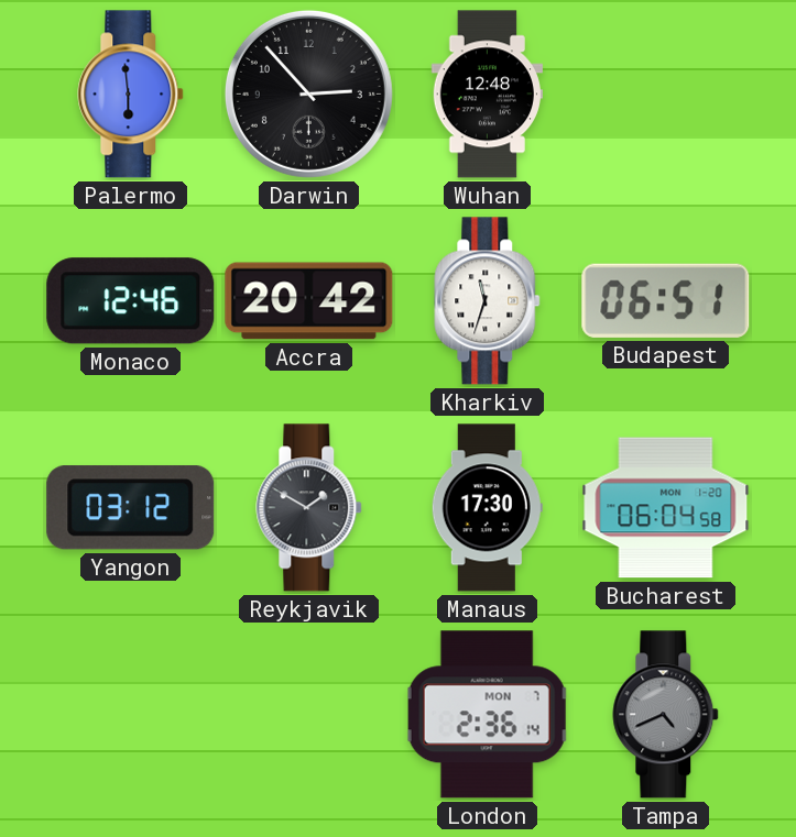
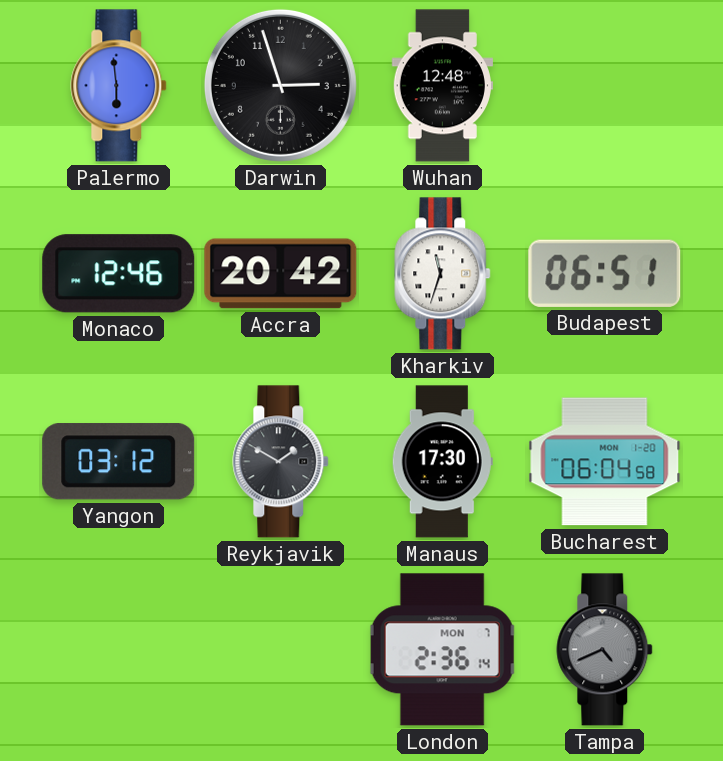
Darwin: 2:53 -> 2:57 (280, 85)
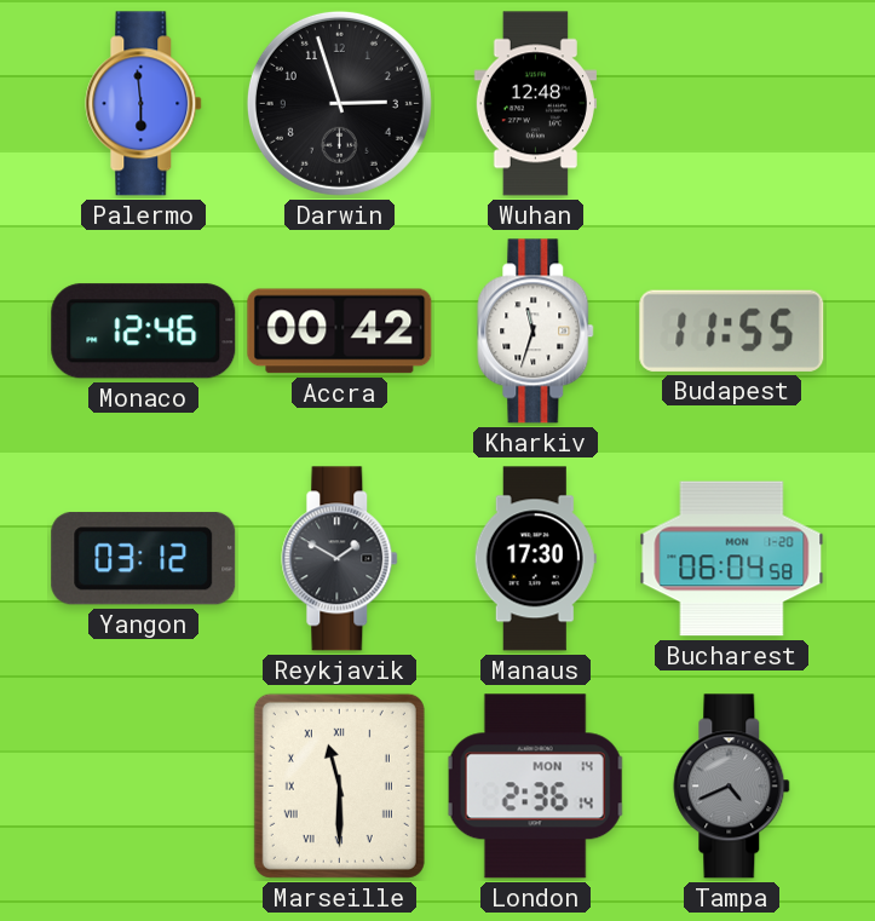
Accra: 20:42 -> 00:42 (340, 332)
Budapest: 06:51 -> 11:55 (732, 330)
Marseille: none -> 11:30 (339, 785)
London date: MON 7 -> MON 14 (535, 787)
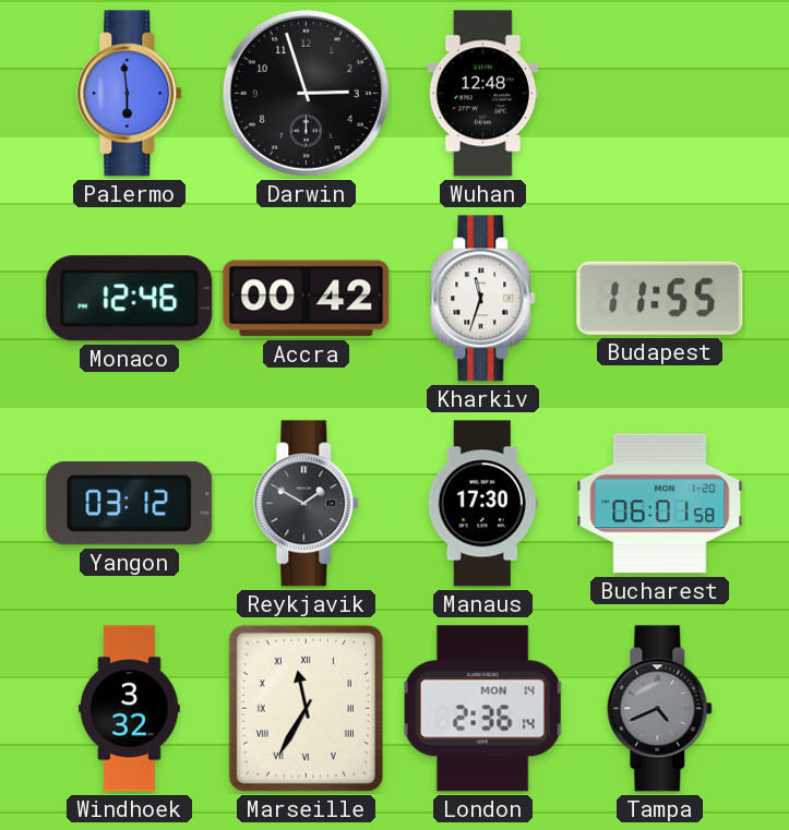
Bucharest: 06:04 -> 06:01 (660, 504)
Windhoek: none -> 3:32 (130, 709)
Marseille: 11:30 -> 11:35 (306, 708)
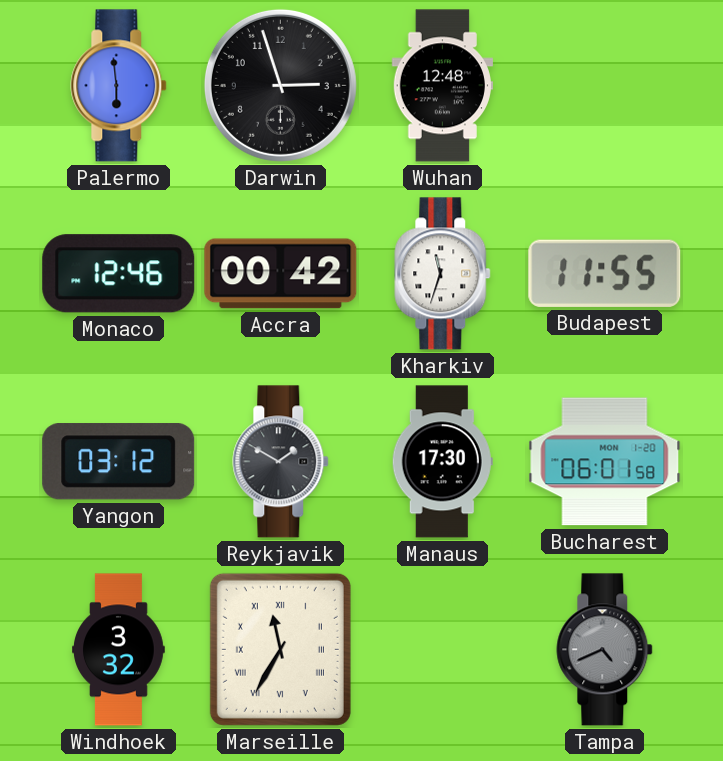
London: 2:36 -> none (482, 709)
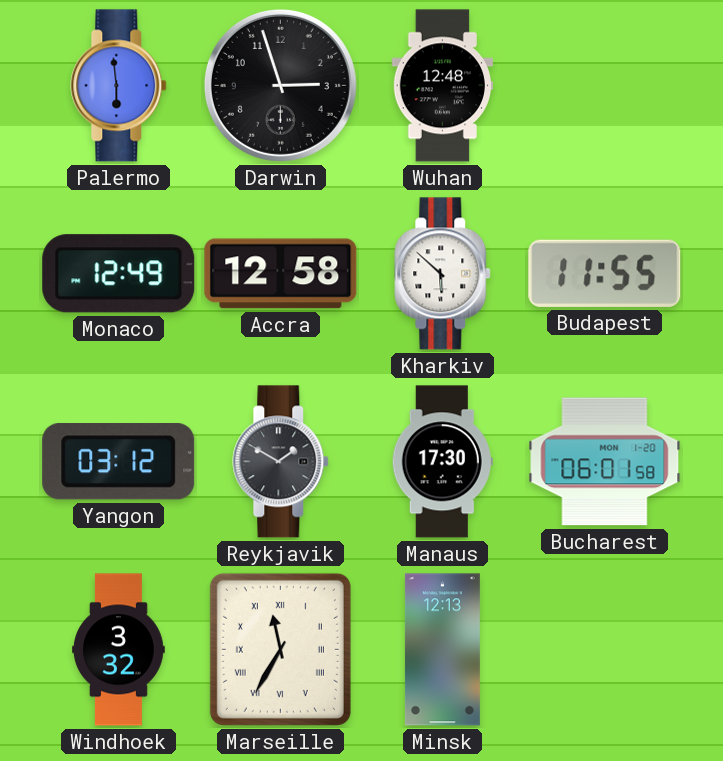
Monaco: 12:46 -> 12:49 (119, 274)
Accra: 00:42 -> 12:58 (281, 274)
Kharkiv: 11:33 -> 5:52 (443, 274)
Minsk: none -> 12:13 (442, 650)
Tampa: 4:41 -> none (605, 650)
